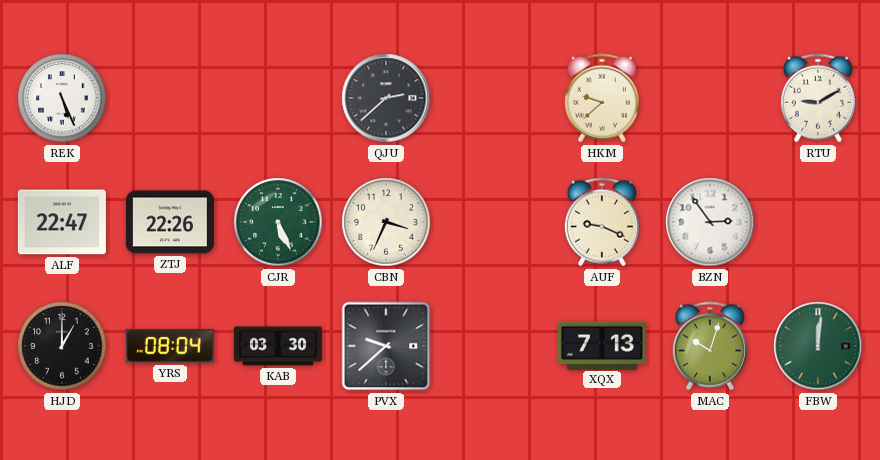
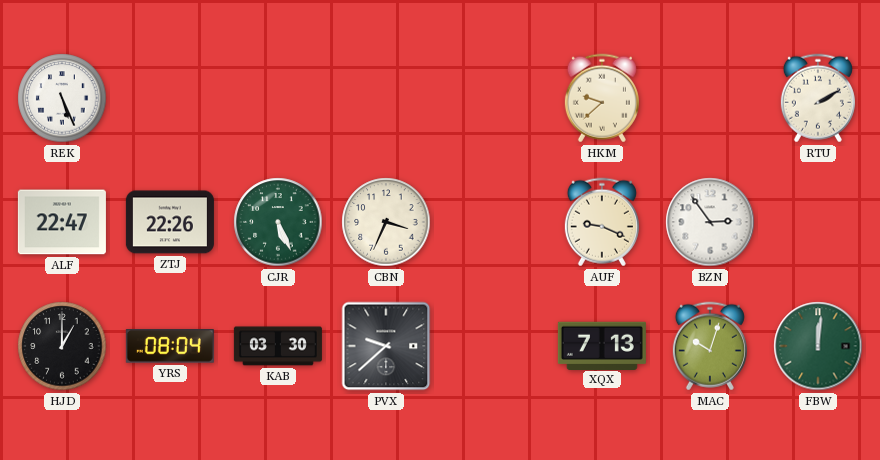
QJU: 2:38 -> none (386, 98)
RTU: 9:10 -> 2:10 (818, 98)
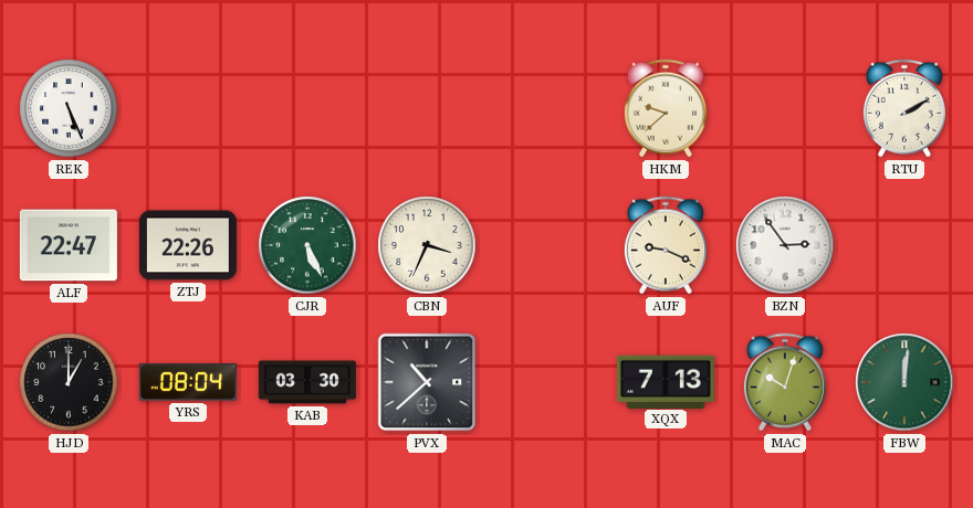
PVX: 9:38 -> 10:38 (427, 382)
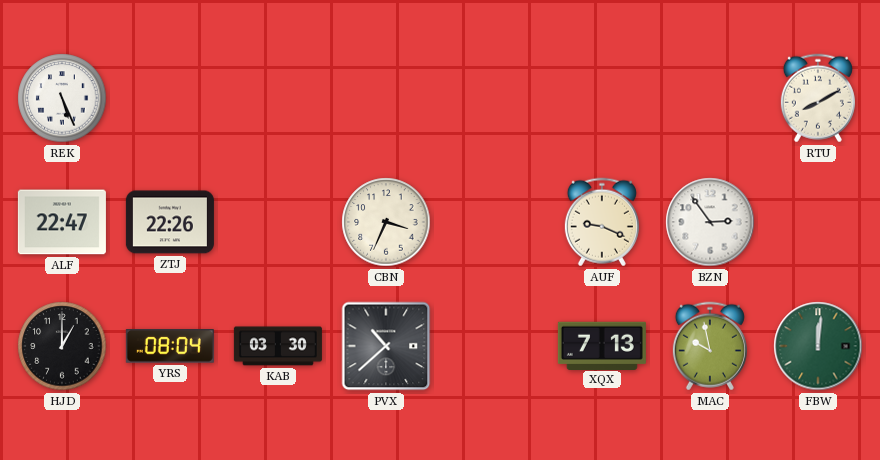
HKM: 9:38 -> none (666, 108)
RTU: 2:10 -> 8:10 (818, 98)
CJR: 5:26 -> none (307, 245)
MAC: 10:03 -> 9:58 (710, 346)
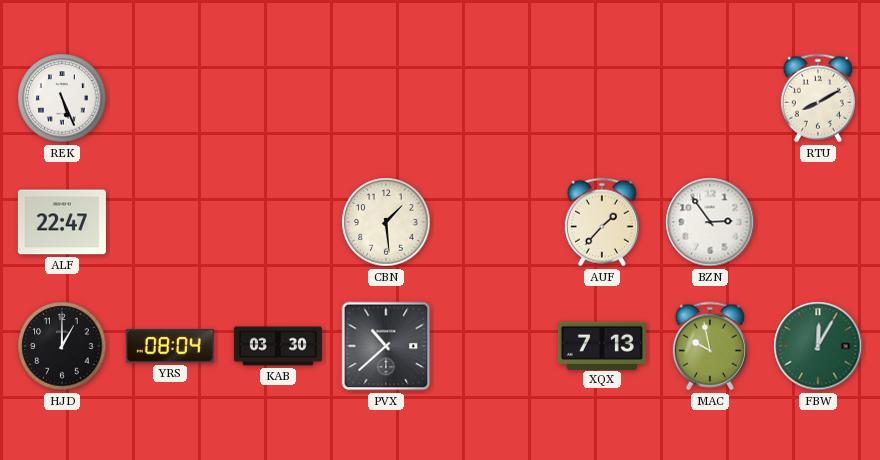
ZTJ: 22:26 -> none (170, 222)
CBN: 3:34 -> 1:29 (386, 222)
AUF: 9:19 -> 1:37 (602, 222)
FBW: 12:01 -> 12:05 (818, 346)
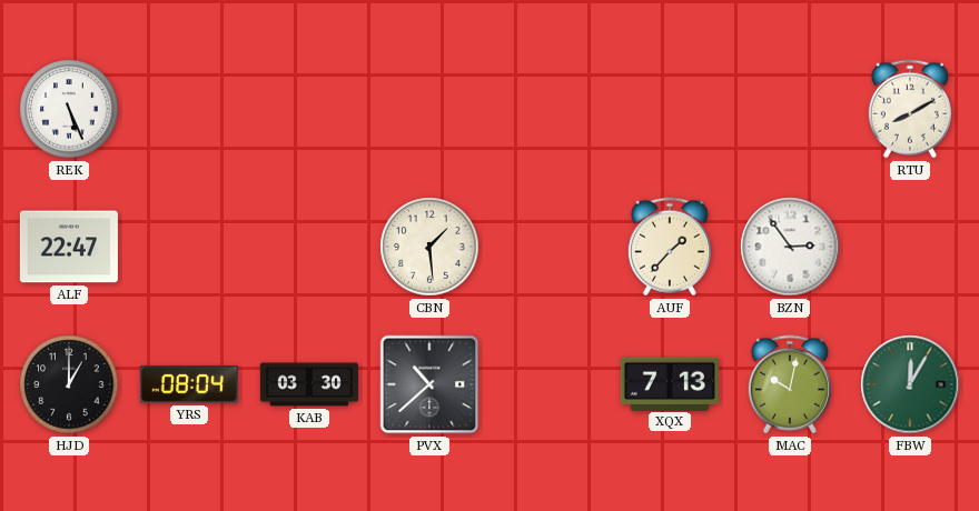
MAC: 9:58 -> 10:02 (790, 384)
